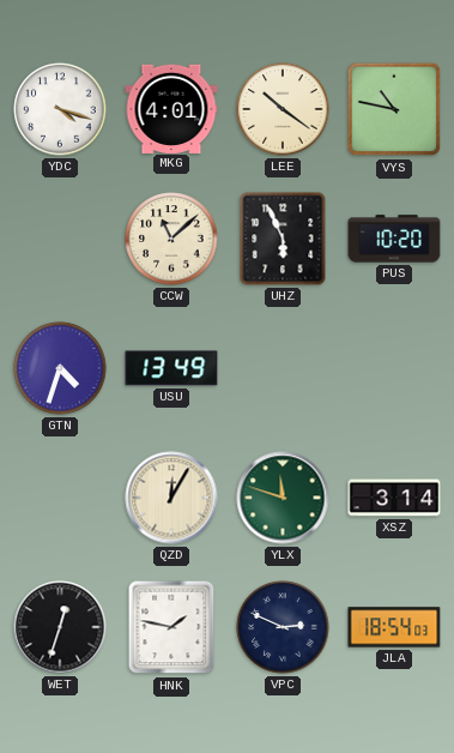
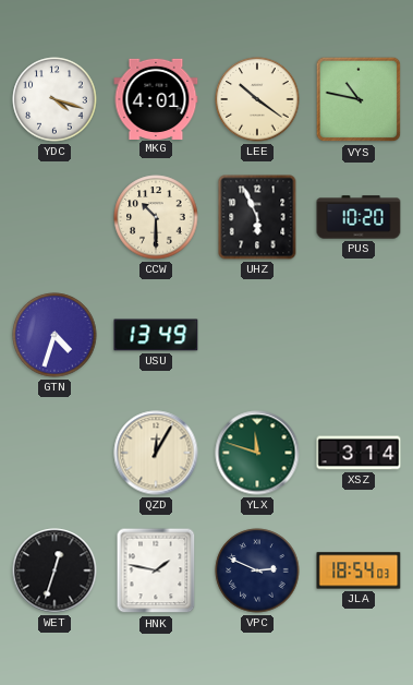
CCW: 11:08 -> 10:30 (156, 217)
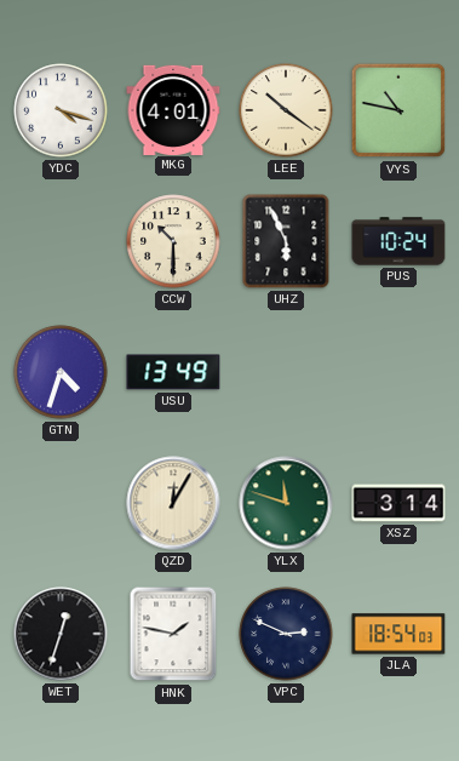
PUS: 10:20 -> 10:24 (398, 241)
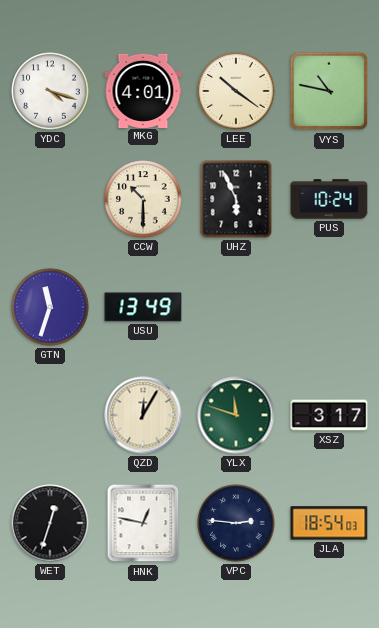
GTN: 4:33 -> 11:33 (50, 307)
XSZ: 3:14 -> 3:17 (329, 415)
HNK: 1:47 -> 12:47 (143, 523)
VPC: 2:49 -> 2:46 (236, 523)
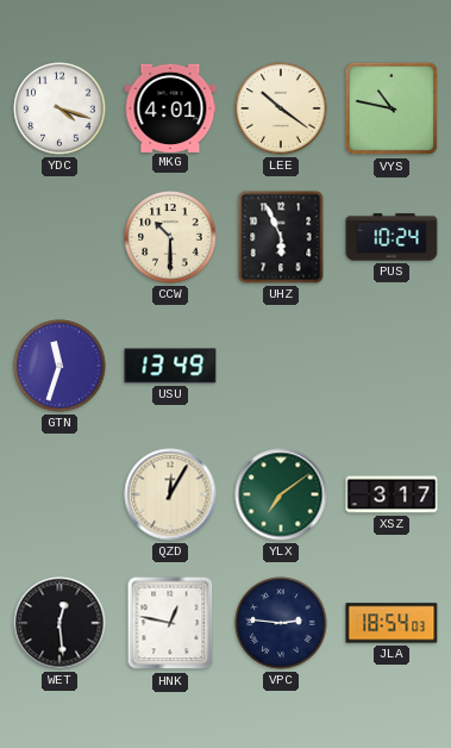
YLX: 11:48 -> 7:09 (281, 494)
WET: 12:33 -> 12:29 (59, 623)
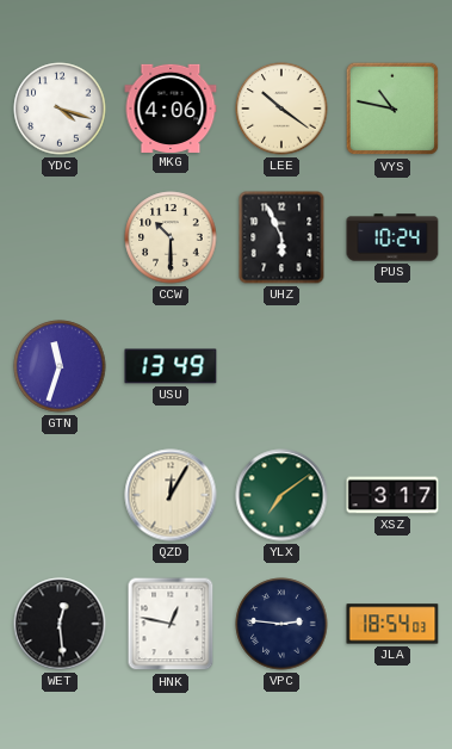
MKG: 4:01 -> 4:06 (171, 107)
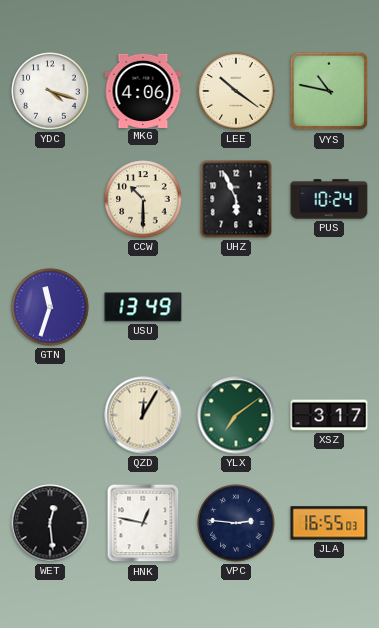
JLA: 18:54 -> 16:55 (329, 523)
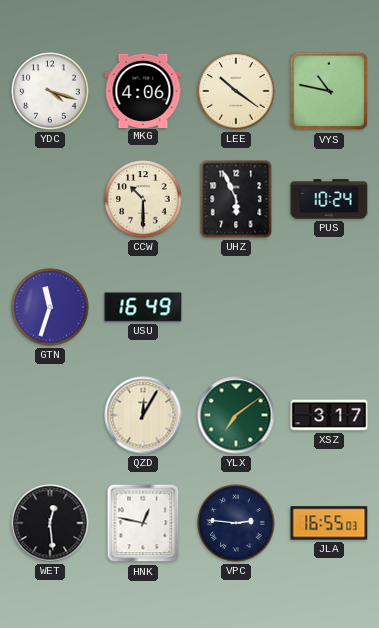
USU: 13:49 -> 16:49 (143, 307)
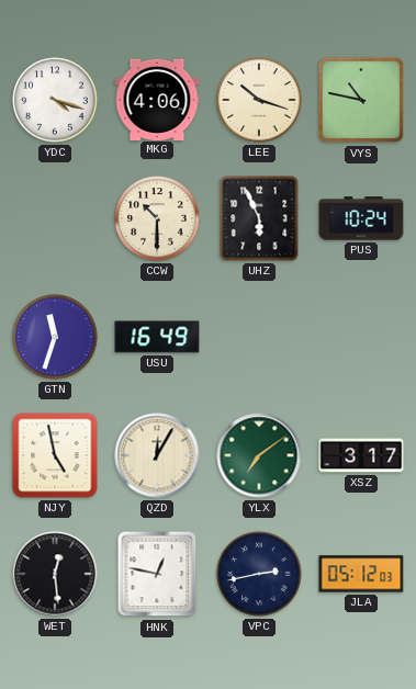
LEE: 10:21 -> 10:18 (259, 100)
NJY: none -> 4:58 (55, 455)
VPC: 2:46 -> 2:43 (259, 574)
JLA: 16:55 -> 05:12 (361, 574)
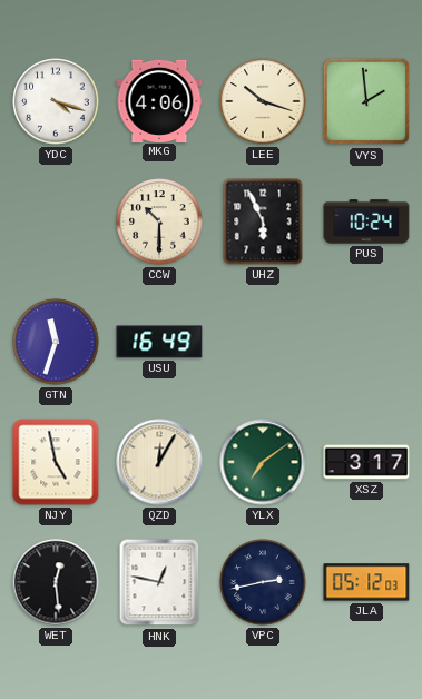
VYS: 10:47 -> 1:59 (366, 101)
